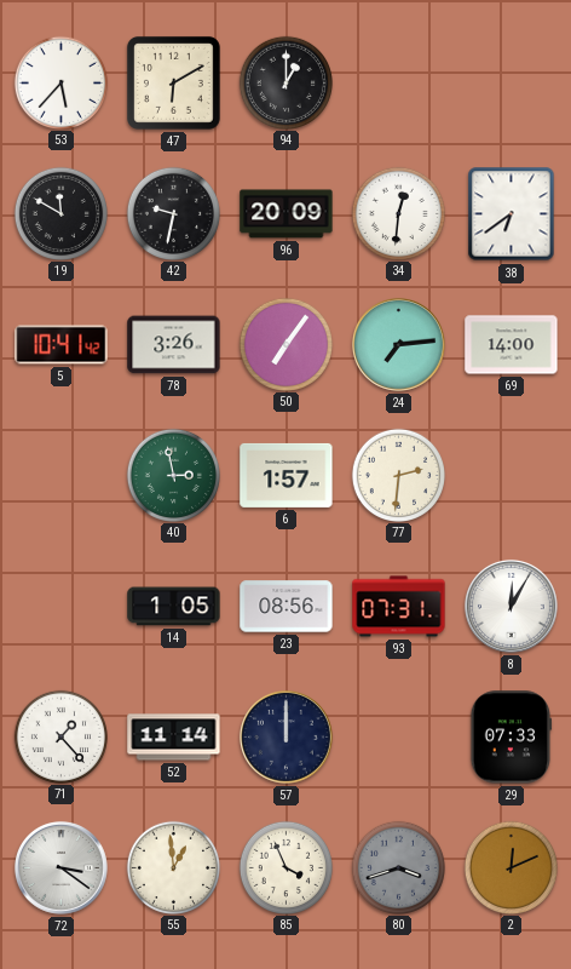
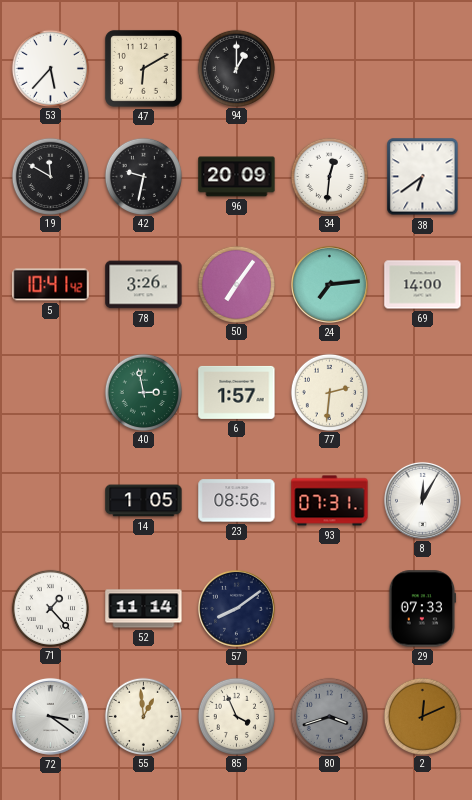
57: 12:00 -> 8:09 (236, 608)
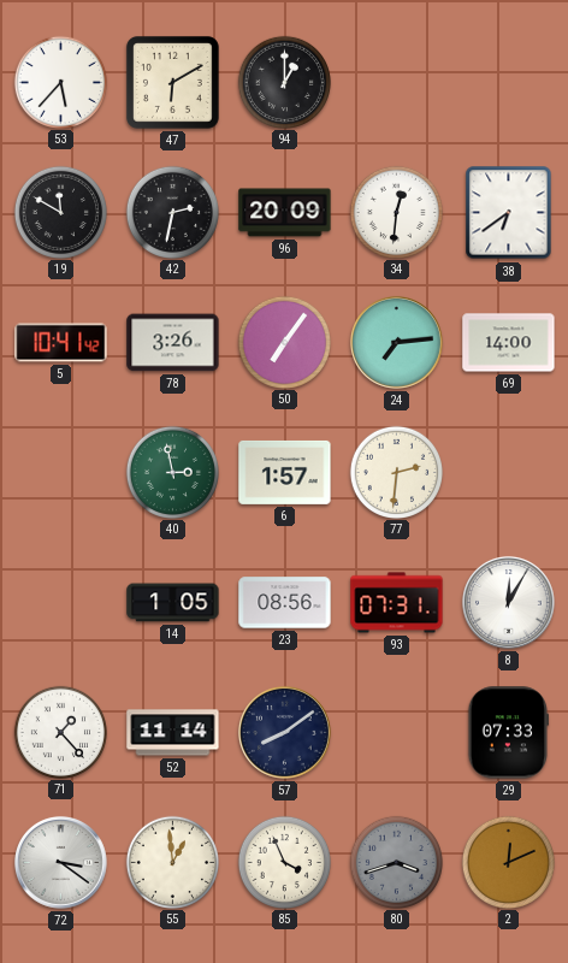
42: 9:32 -> 2:32 (172, 212)
